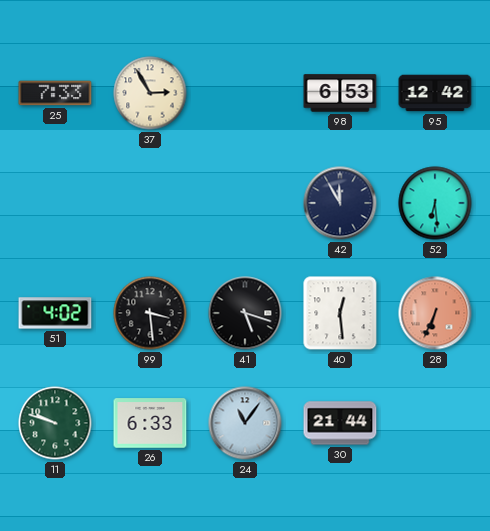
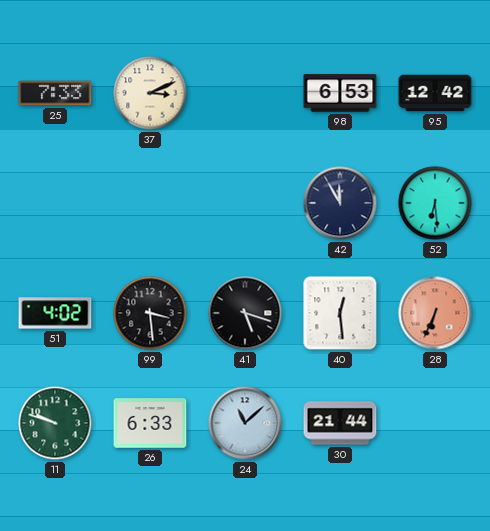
37: 2:55 -> 3:11 (150, 93)
24: 11:06 -> 11:08 (245, 423)
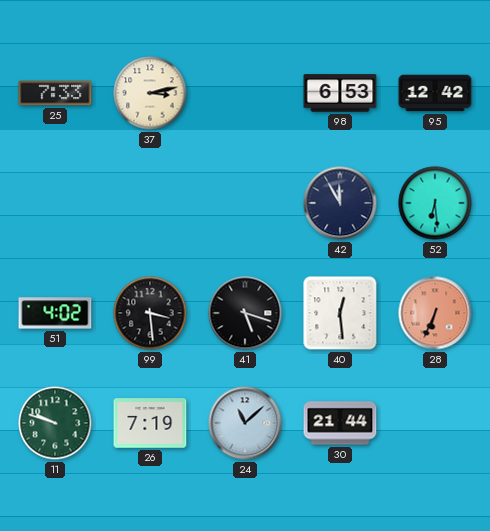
37: 3:11 -> 3:13 (150, 93)
26: 6:33 -> 7:19 (150, 423)
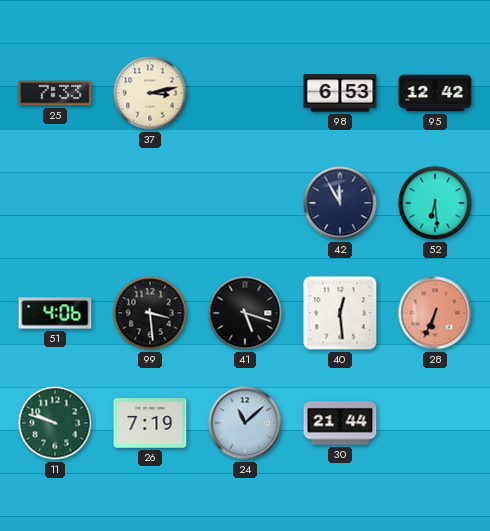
51: 4:02 -> 4:06 (55, 313)
